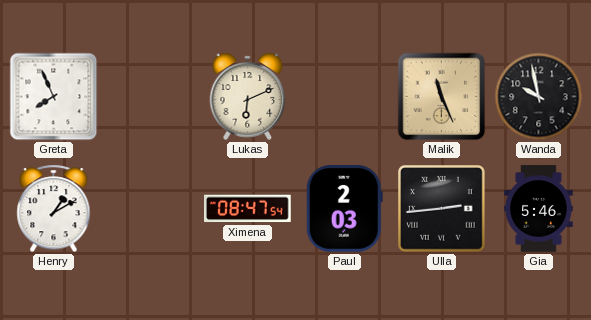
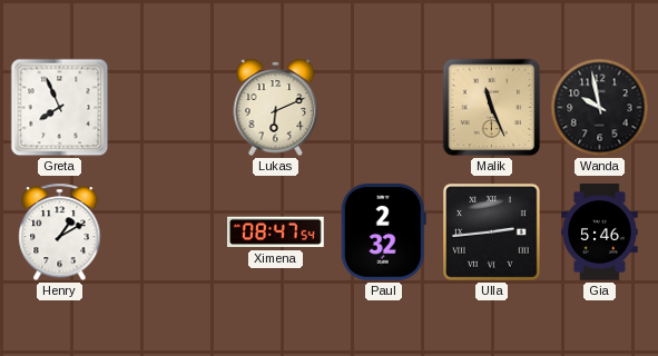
Paul: 2:03 -> 2:32 (383, 233)
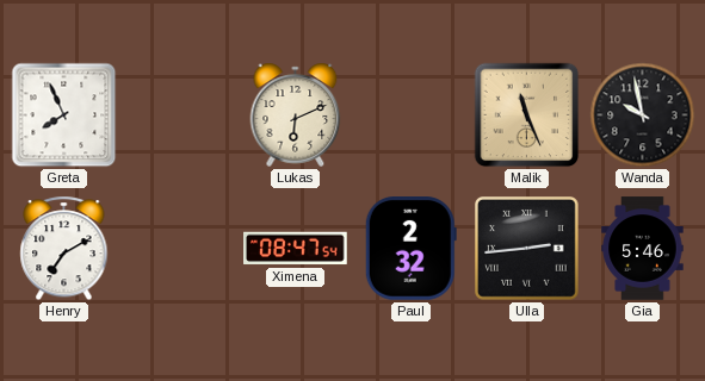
Henry: 1:10 -> 7:10 (64, 249)
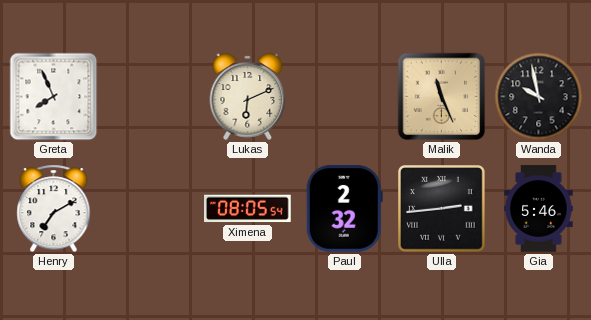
Ximena: 08:47 -> 08:05 (248, 209)
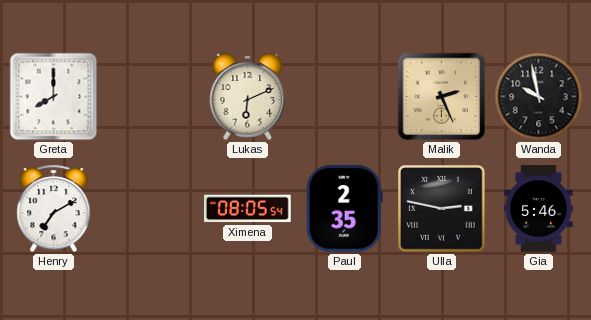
Greta: 7:56 -> 8:00 (54, 97)
Malik: 11:26 -> 2:26 (442, 97)
Paul: 2:32 -> 2:35 (344, 209)
Ulla: 2:44 -> 2:47 (442, 209)
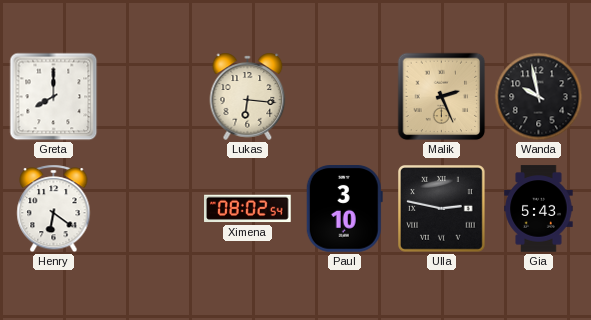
Lukas: 6:11 -> 6:16 (248, 96)
Henry: 7:10 -> 6:21 (54, 209)
Ximena: 08:05 -> 08:02 (248, 209)
Paul: 2:35 -> 3:10 (344, 209)
Gia: 5:46 -> 5:43 (539, 209)
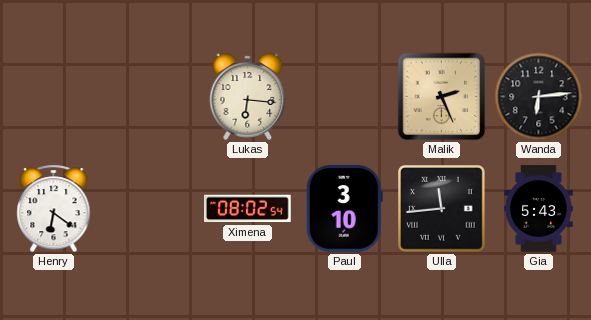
Greta: 8:00 -> none (54, 97)
Wanda: 9:58 -> 6:14 (539, 97)
Ulla: 2:47 -> 11:44 (442, 209)
